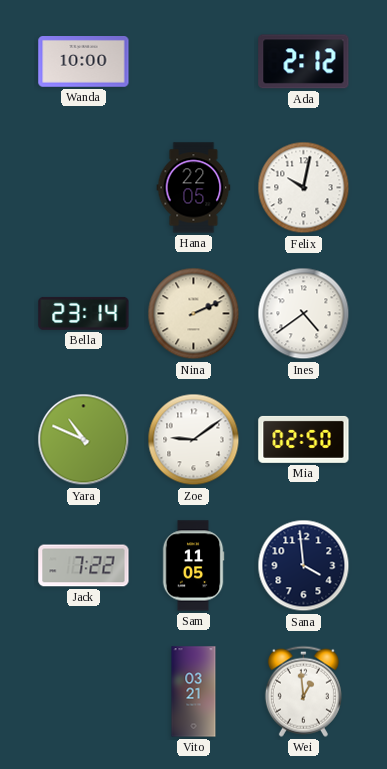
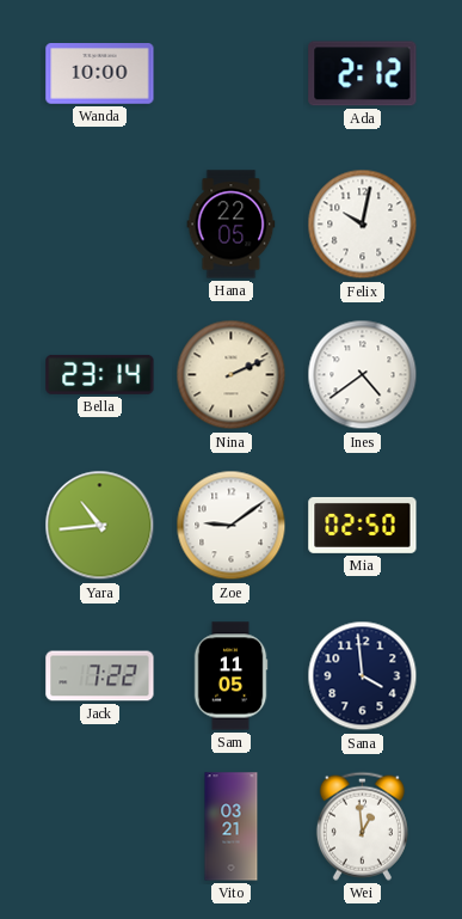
Yara: 10:49 -> 10:44 (100, 526)
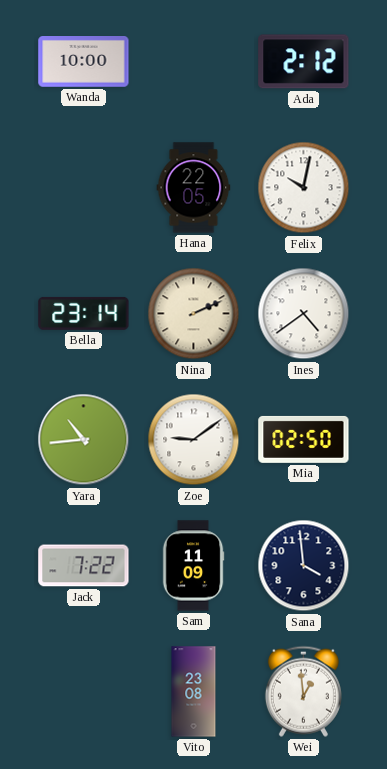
Sam: 11:05 -> 11:09 (193, 566)
Vito: 03:21 -> 23:08 (194, 692)
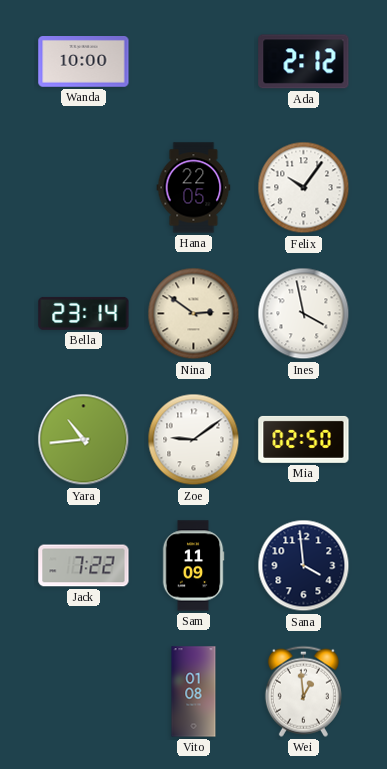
Felix: 10:02 -> 10:06 (304, 188)
Nina: 2:11 -> 2:51 (194, 314)
Ines: 4:39 -> 3:58 (304, 314)
Vito: 23:08 -> 01:08 (194, 692)
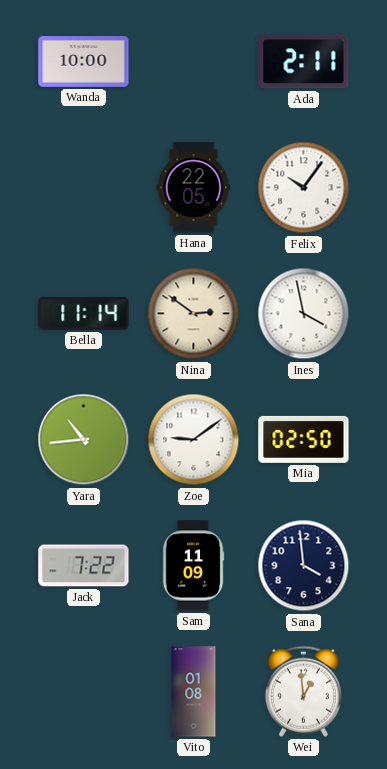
Ada: 2:12 -> 2:11 (304, 62)
Bella: 23:14 -> 11:14 (84, 313)
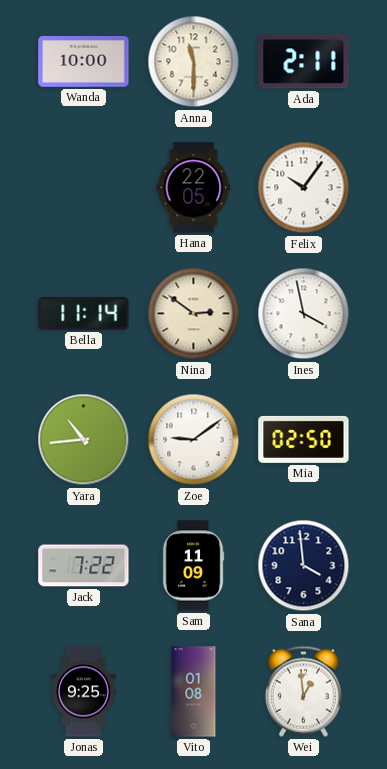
Anna: none -> 11:30 (194, 62)
Jonas: none -> 9:25 (84, 692)
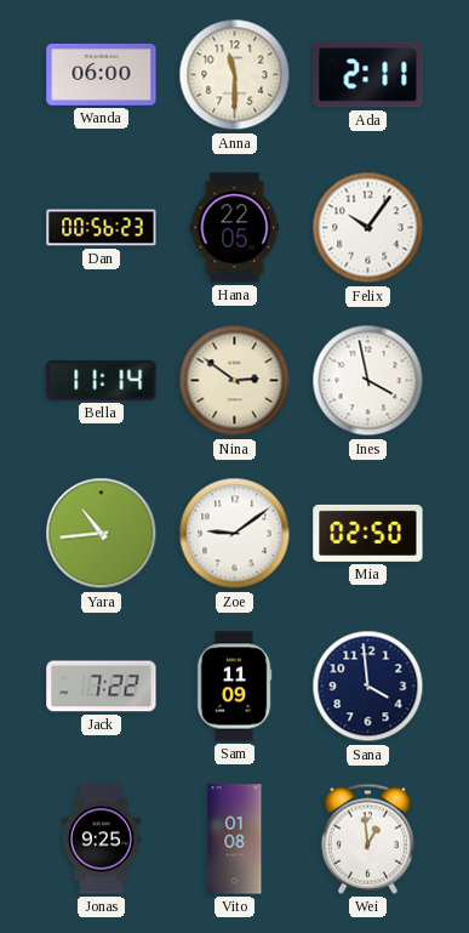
Wanda: 10:00 -> 06:00 (102, 75)
Dan: none -> 00:56 (102, 228)
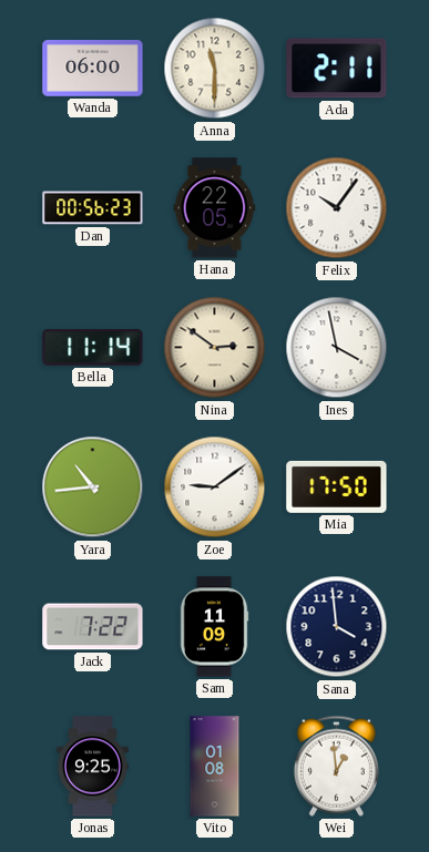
Mia: 02:50 -> 17:50 (337, 486)
